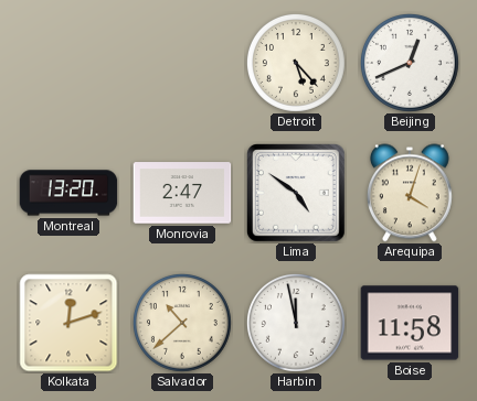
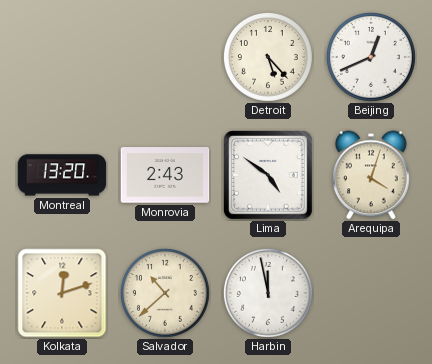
Monrovia: 2:47 -> 2:43 (165, 175)
Boise: 11:58 -> none (410, 323)
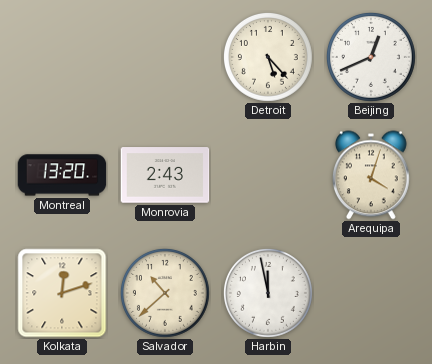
Lima: 4:51 -> none (269, 176)
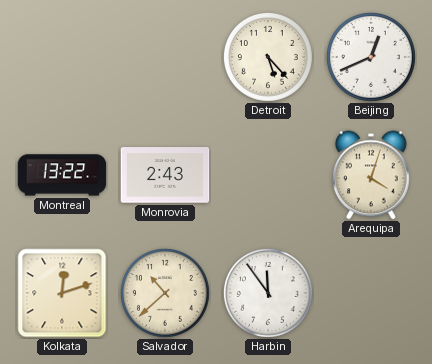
Montreal: 13:20 -> 13:22 (62, 175)
Harbin: 11:58 -> 11:54 (268, 293)
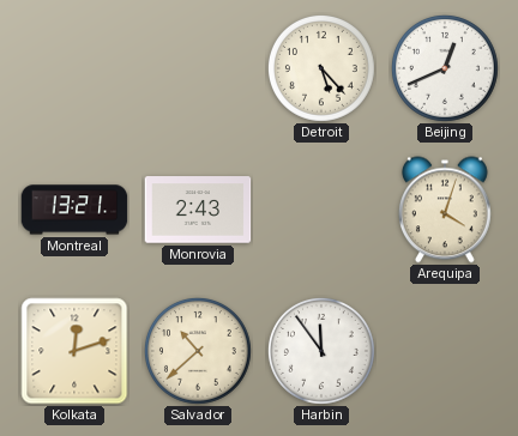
Montreal: 13:22 -> 13:21 (74, 210)
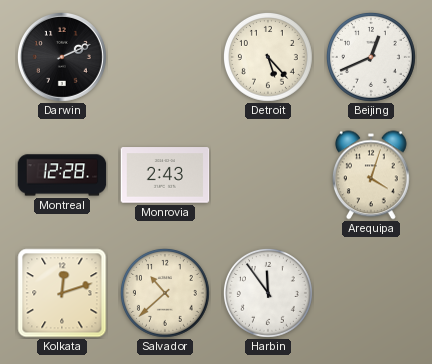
Darwin: none -> 2:11 (62, 57)
Montreal: 13:21 -> 12:28 (62, 175)
